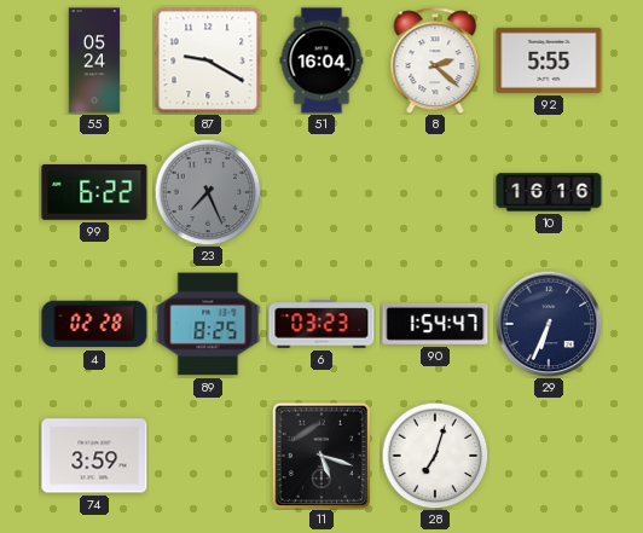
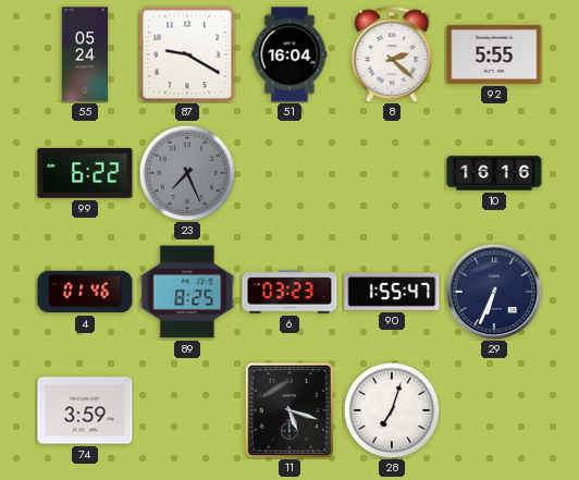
4: 02:28 -> 01:46 (85, 292)
90: 1:54 -> 1:55 (392, 292)
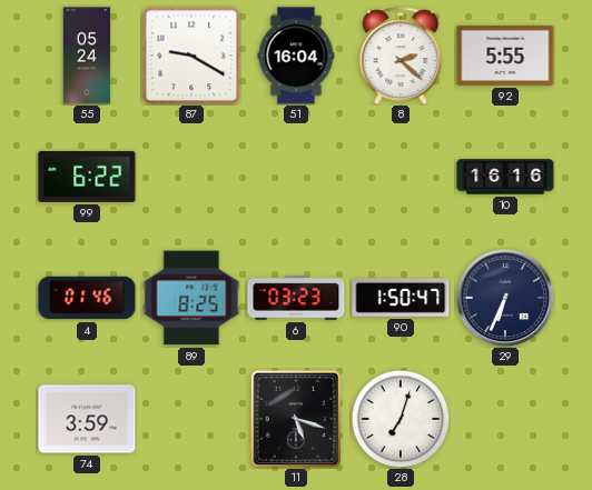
23: 7:26 -> none (187, 173)
90: 1:55 -> 1:50 (401, 298)
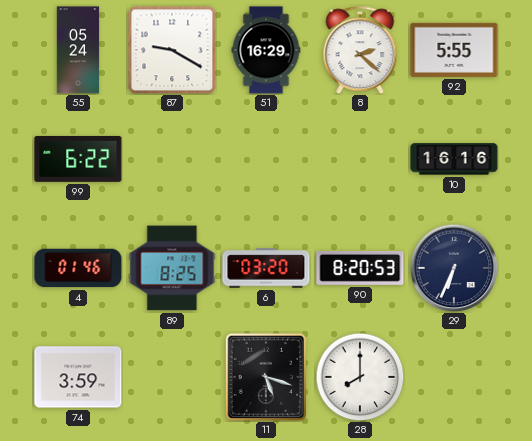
51: 16:04 -> 16:29 (266, 50)
6: 03:23 -> 03:20 (266, 268)
90: 1:50 -> 8:20 (360, 268)
28: 7:03 -> 8:00 (360, 377)
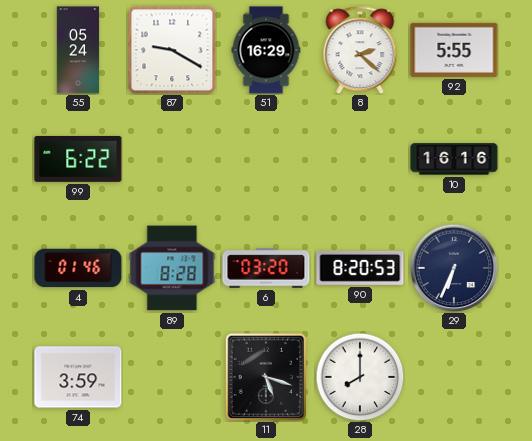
89: 8:25 -> 8:28 (172, 268)
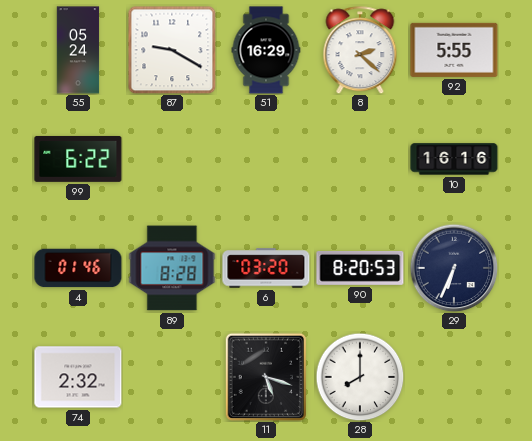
74: 3:59 -> 2:32 (78, 377)
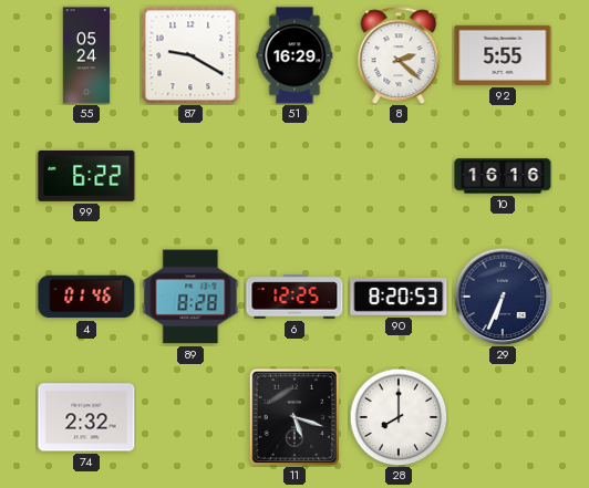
6: 03:20 -> 12:25 (294, 297)
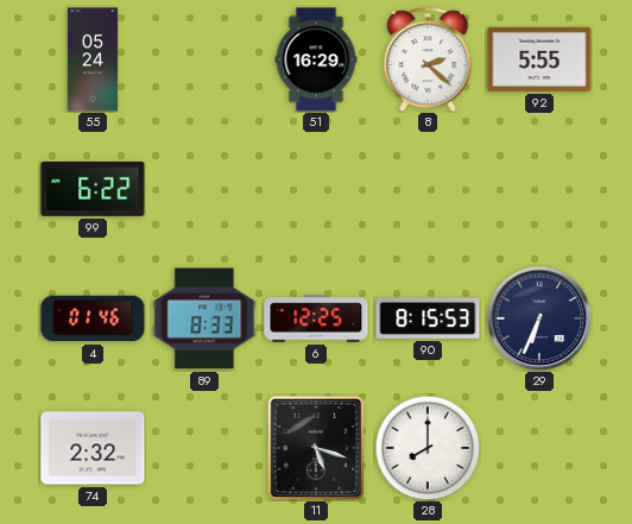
87: 9:20 -> none (190, 55)
10: 16:16 -> none (503, 176)
89: 8:28 -> 8:33 (204, 318)
90: 8:20 -> 8:15 (428, 318)
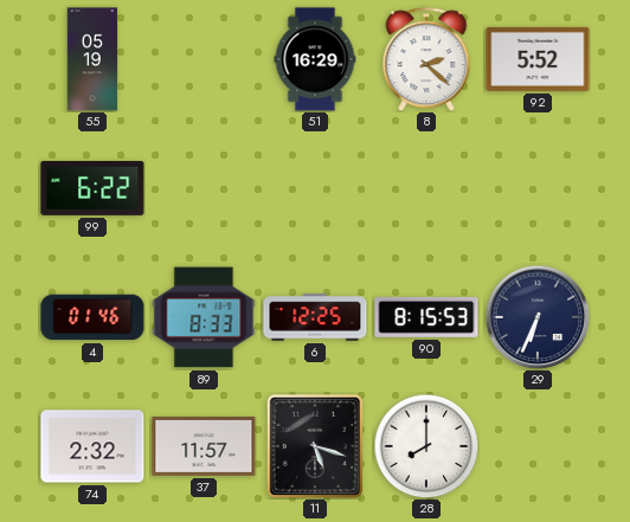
55: 05:24 -> 05:19 (92, 59)
92: 5:55 -> 5:52 (538, 59)
37: none -> 11:57 (204, 446)
